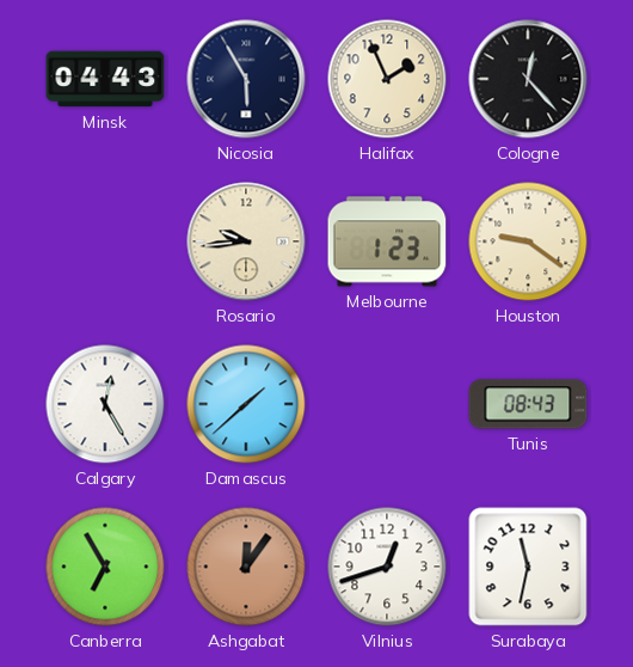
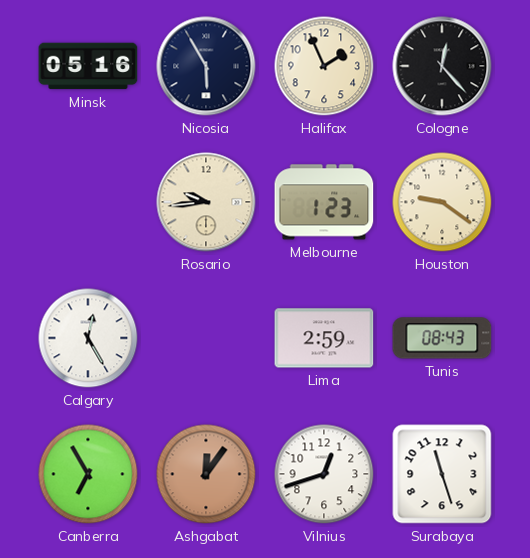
Minsk: 04:43 -> 05:16 (88, 66)
Damascus: 1:38 -> none (246, 404)
Lima: none -> 2:59 (324, 338)
Surabaya: 11:32 -> 11:27 (442, 474)
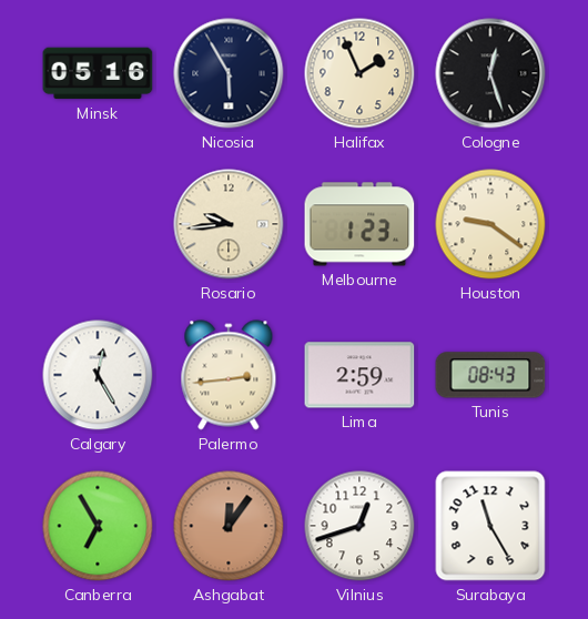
Cologne: 12:23 -> 12:27 (490, 73)
Palermo: none -> 2:44 (229, 375)
Surabaya: 11:27 -> 11:25 (490, 526)
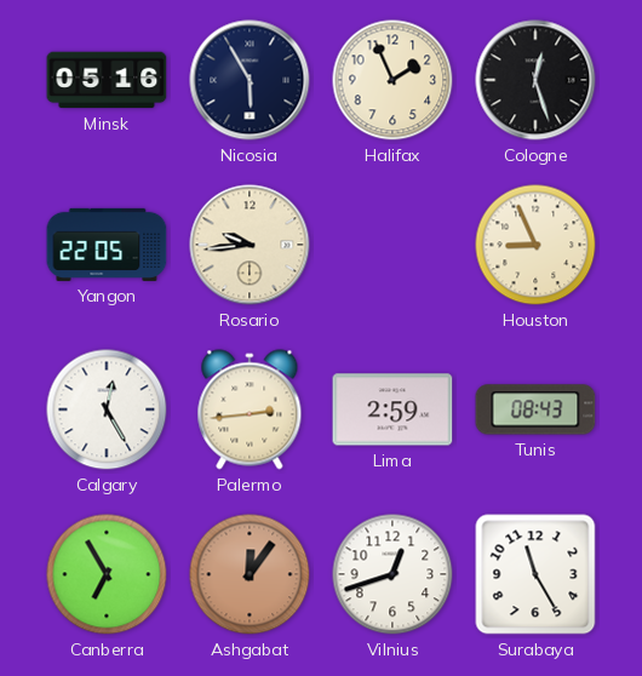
Yangon: none -> 22:05 (107, 245)
Melbourne: 1:23 -> none (359, 224)
Houston: 9:21 -> 8:56 (535, 245)
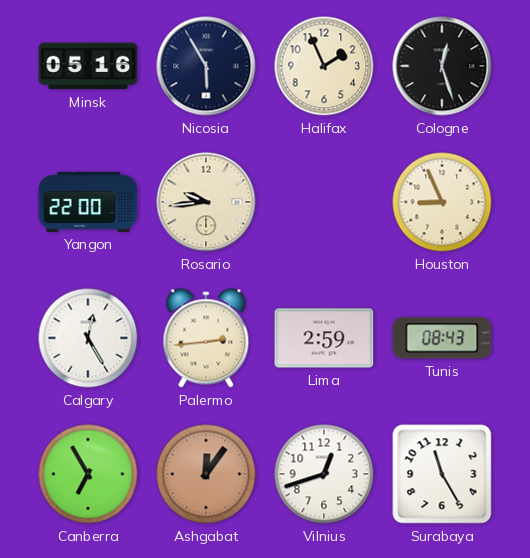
Yangon: 22:05 -> 22:00 (88, 202)
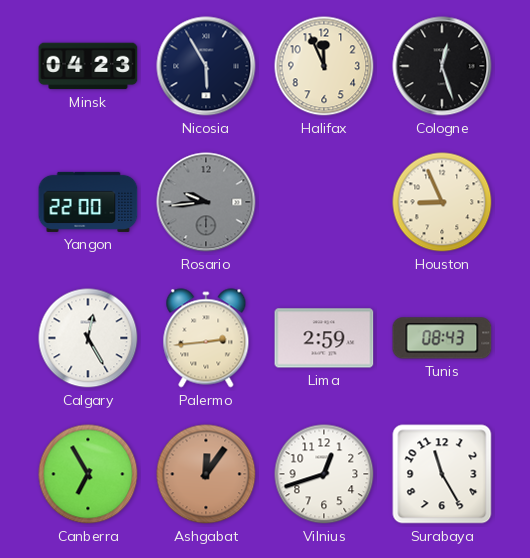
Minsk: 05:16 -> 04:23 (88, 66)
Halifax: 1:56 -> 11:56 (324, 66)
Rosario dial: cream -> grey (206, 202)
